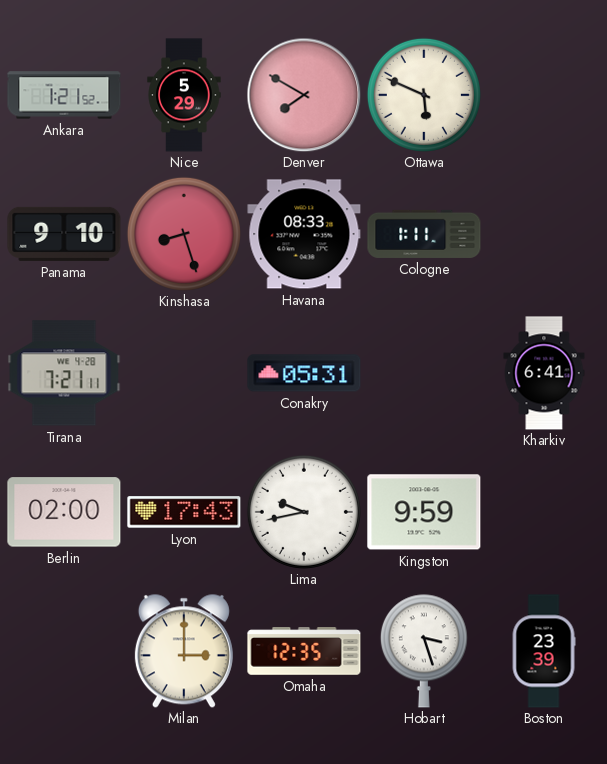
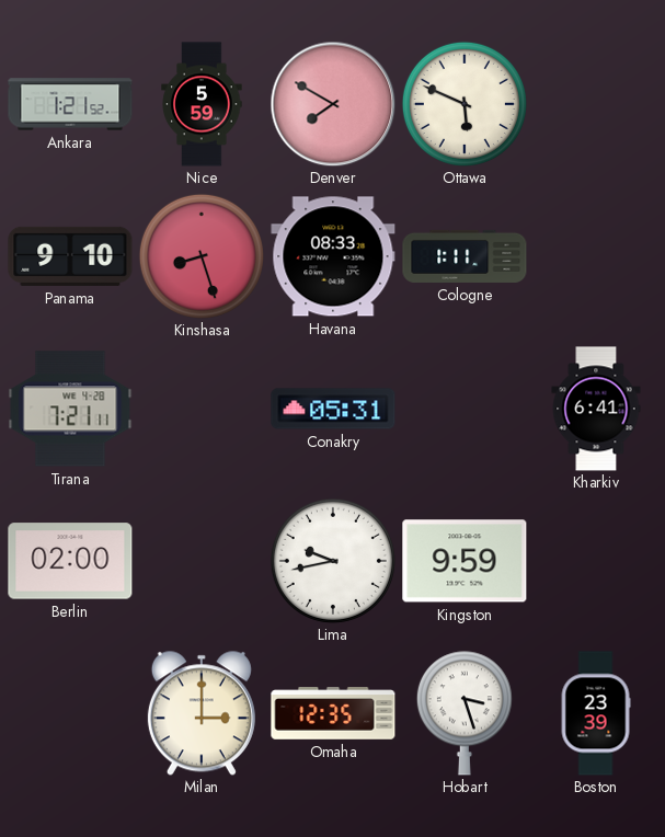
Nice: 5:29 -> 5:59 (202, 104)
Lyon: 17:43 -> none (184, 512)
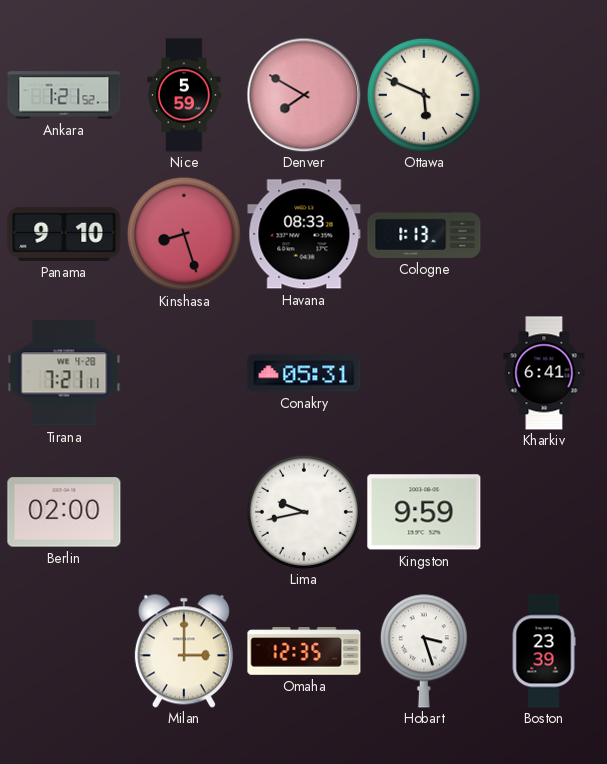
Cologne: 1:11 -> 1:13 (424, 234)
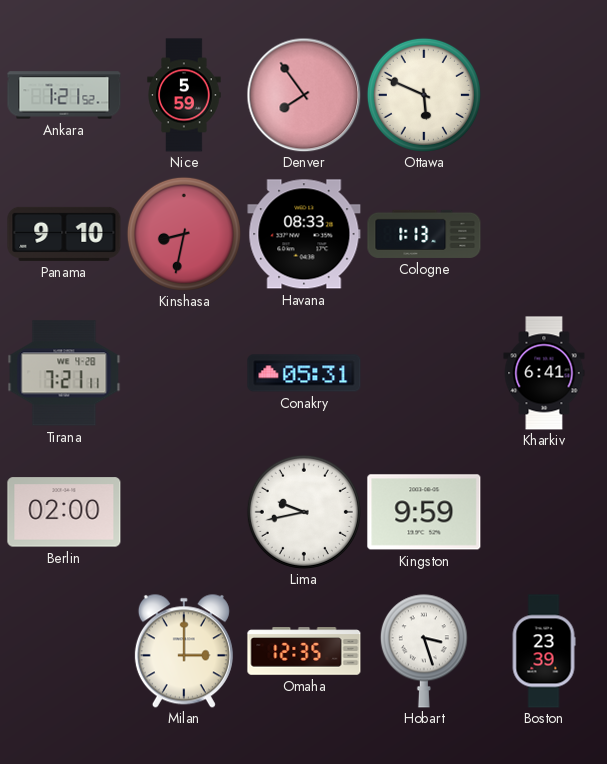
Denver: 7:50 -> 7:54 (304, 95)
Kinshasa: 8:27 -> 8:32 (184, 234)
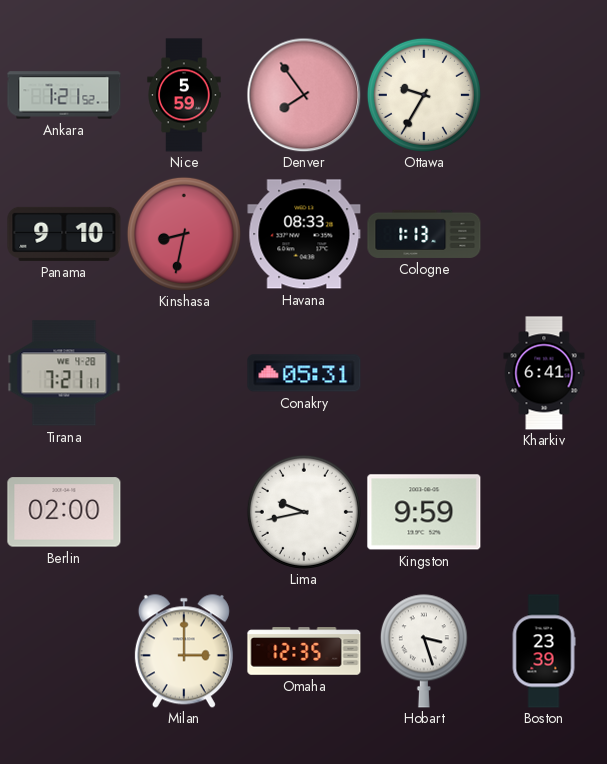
Ottawa: 5:49 -> 9:35 (424, 95)
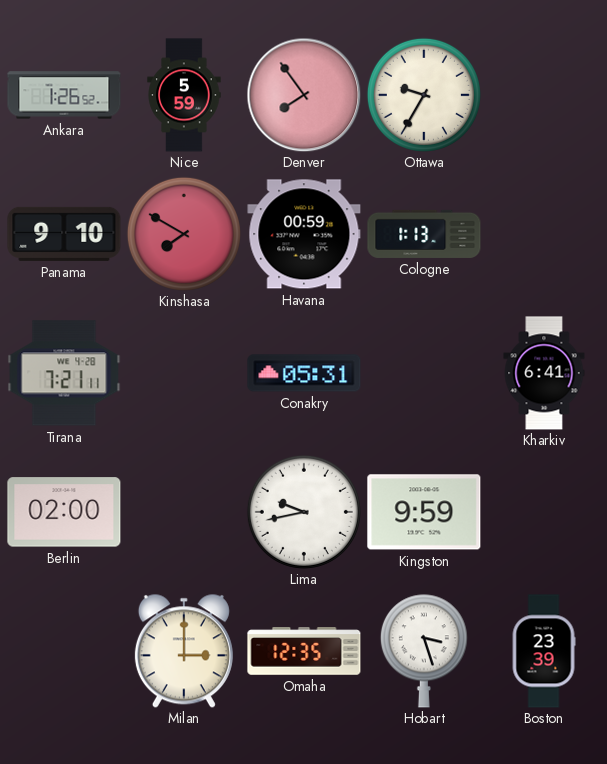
Ankara: 1:21 -> 1:26 (64, 95)
Kinshasa: 8:32 -> 7:50 (184, 234)
Havana: 08:33 -> 00:59 (304, 234)
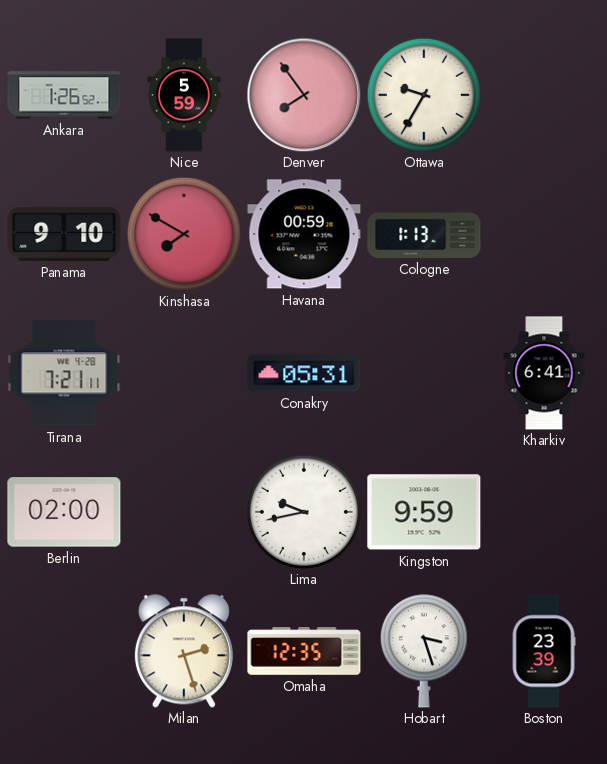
Milan: 3:00 -> 2:27 (184, 651)
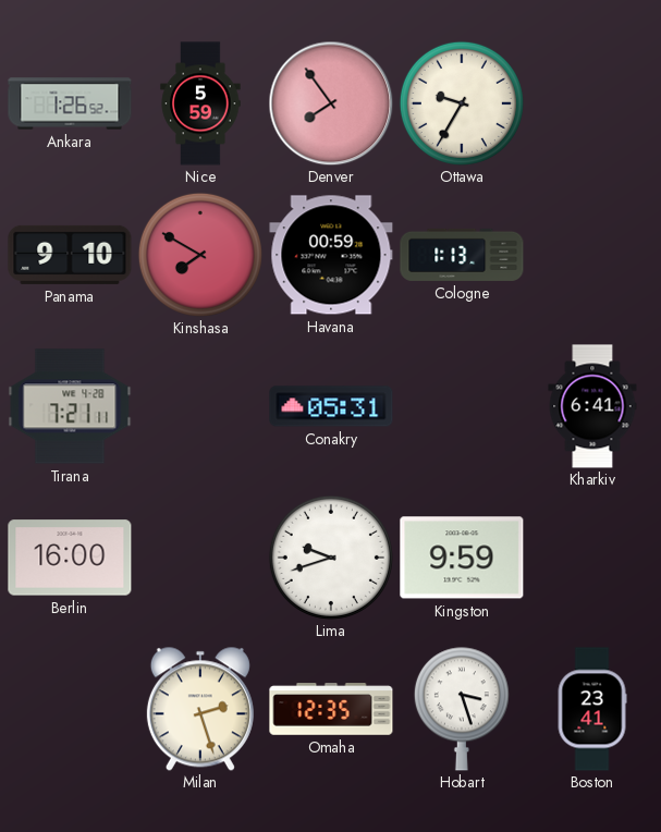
Berlin: 02:00 -> 16:00 (70, 558)
Lima: 9:43 -> 9:42 (331, 558)
Boston: 23:39 -> 23:41 (592, 709)
